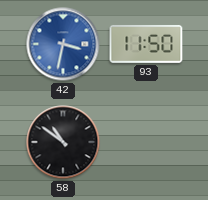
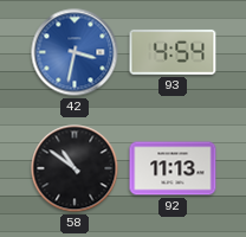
93: 11:50 -> 4:54 (173, 52)
92: none -> 11:13 (173, 168)
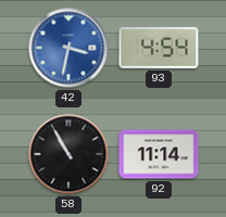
58: 10:51 -> 10:55 (68, 154)
92: 11:13 -> 11:14 (159, 154)
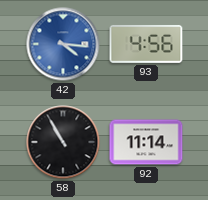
42: 3:32 -> 4:16 (63, 44)
93: 4:54 -> 4:56 (146, 44)
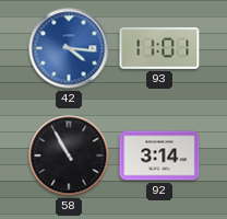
93: 4:56 -> 11:01 (159, 48)
92: 11:14 -> 3:14 (159, 155)
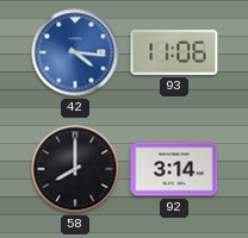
93: 11:01 -> 11:06 (174, 52)
58: 10:55 -> 8:00 (75, 169)
